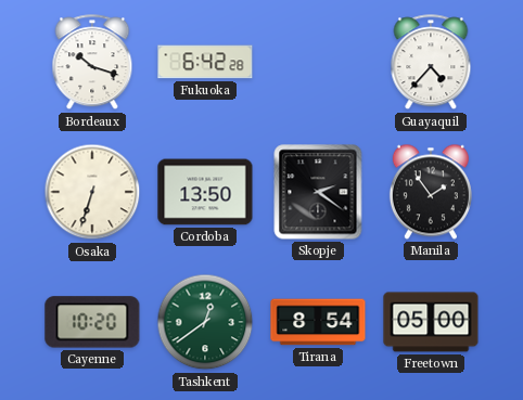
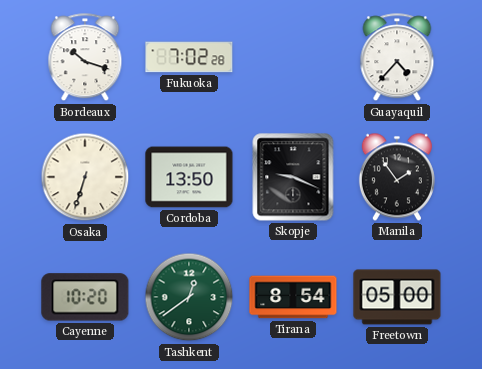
Fukuoka: 6:42 -> 7:02 (189, 57)
Skopje: 2:21 -> 9:19 (293, 177)
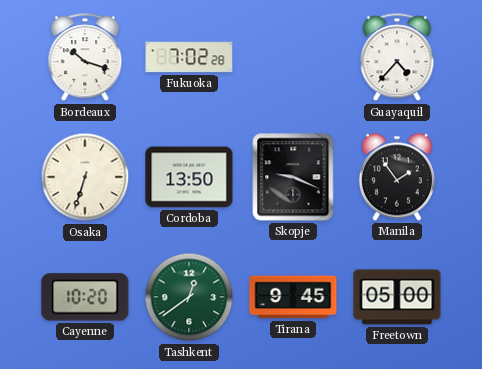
Tirana: 8:54 -> 9:45 (293, 297)
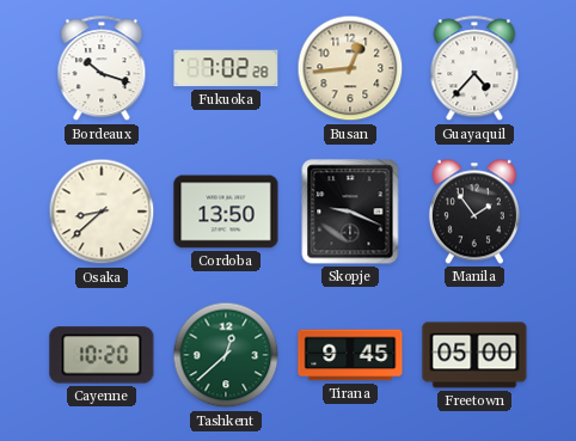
Busan: none -> 12:44 (350, 68)
Osaka: 6:33 -> 8:38 (102, 212)
Tashkent: 12:39 -> 12:38 (226, 355)
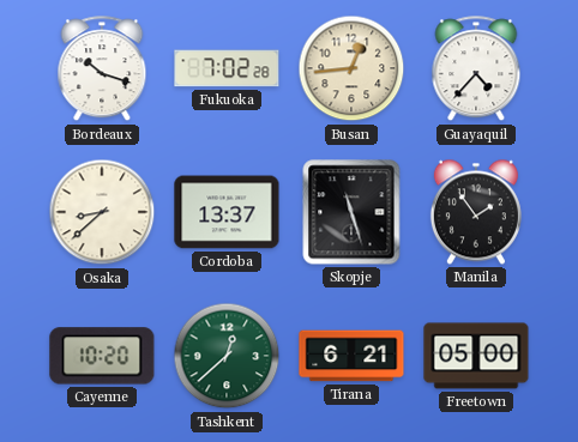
Cordoba: 13:50 -> 13:37 (227, 212)
Skopje: 9:19 -> 11:27 (351, 212)
Tirana: 9:45 -> 6:21 (351, 356)
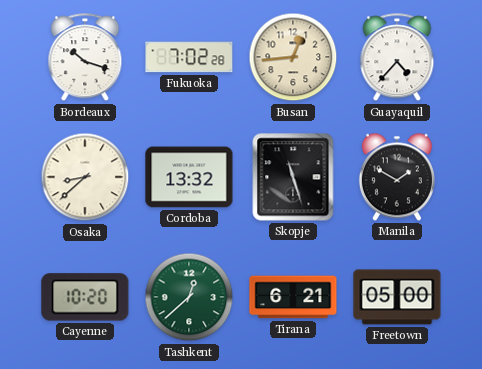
Cordoba: 13:37 -> 13:32 (189, 177)
Manila: 1:54 -> 1:50 (397, 177)
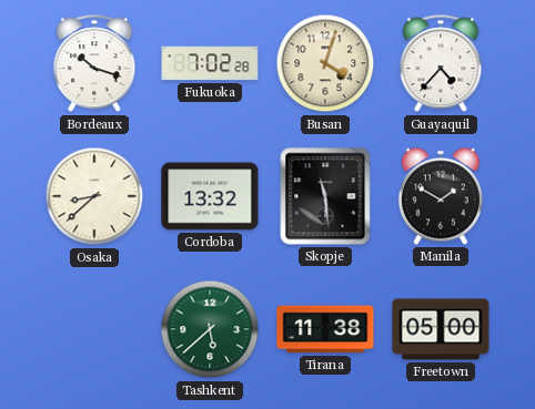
Busan: 12:44 -> 4:03 (325, 63)
Skopje: 11:27 -> 11:29 (325, 196)
Cayenne: 10:20 -> none (85, 297)
Tashkent: 12:38 -> 5:38 (210, 329)
Tirana: 6:21 -> 11:38 (325, 329)
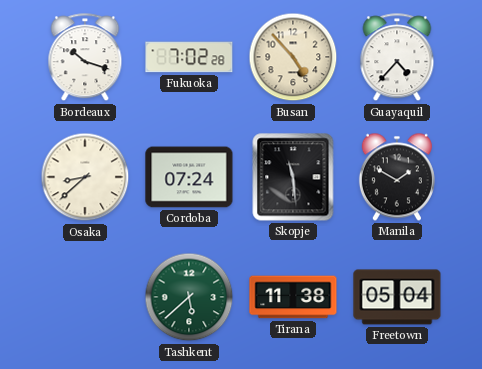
Busan: 4:03 -> 4:53 (293, 57)
Cordoba: 13:32 -> 07:24 (189, 177)
Freetown: 05:00 -> 05:04 (397, 297)
